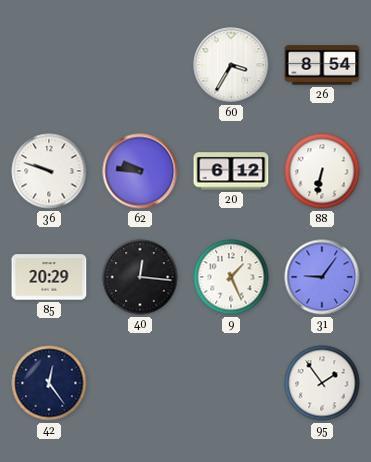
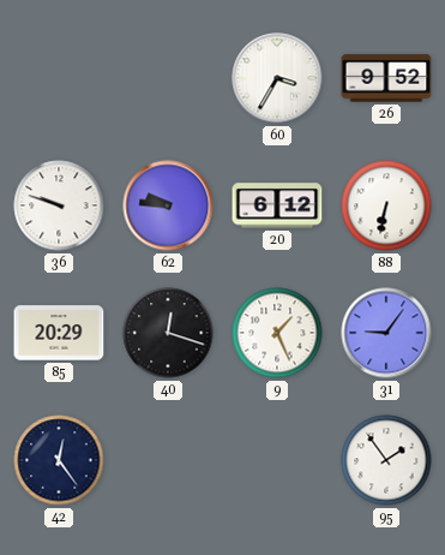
26: 8:54 -> 9:52 (386, 78)
40: 12:16 -> 12:18 (168, 333)
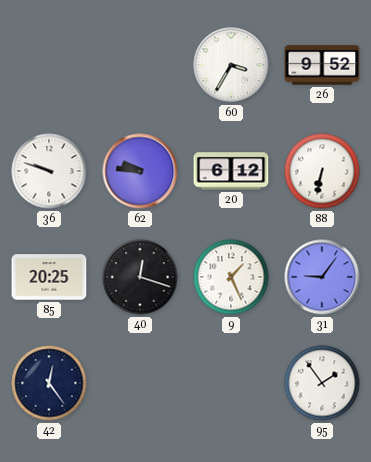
85: 20:29 -> 20:25 (49, 277)
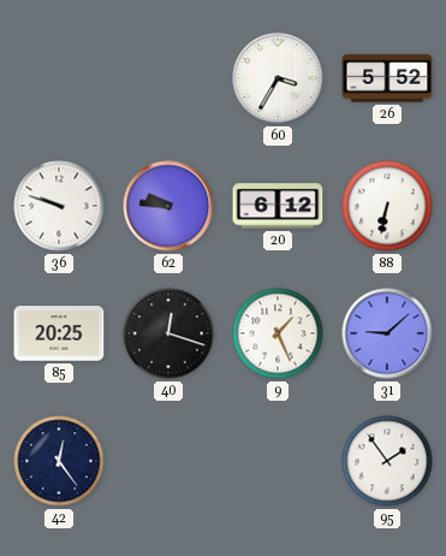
26: 9:52 -> 5:52 (387, 78)
31: 9:06 -> 9:08 (387, 333)
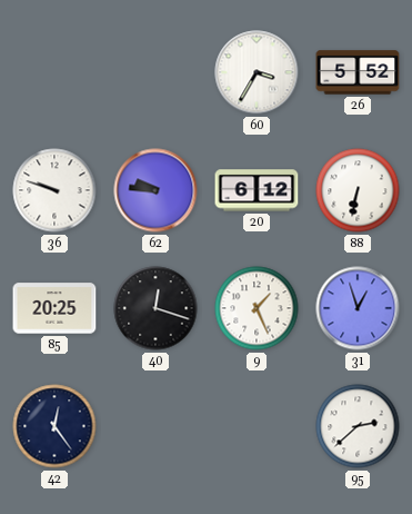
31: 9:08 -> 12:57 (358, 308)
95: 1:54 -> 2:38 (358, 426)
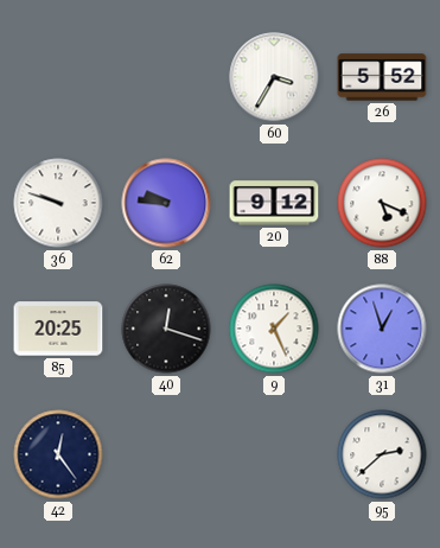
20: 6:12 -> 9:12 (274, 203)
88: 6:32 -> 5:19 (382, 203)
